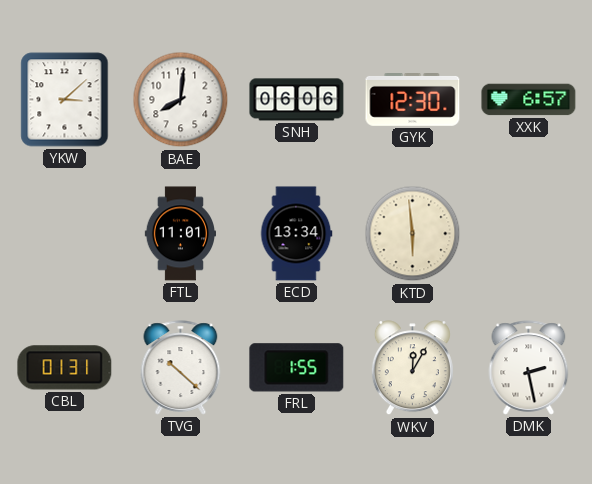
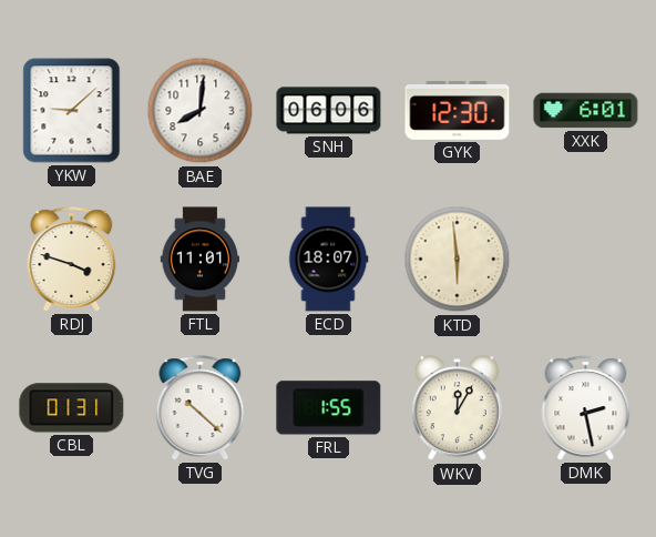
YKW: 3:08 -> 9:08 (72, 111)
XXK: 6:57 -> 6:01 (586, 111)
RDJ: none -> 3:48 (72, 260)
ECD: 13:34 -> 18:07 (328, 260)
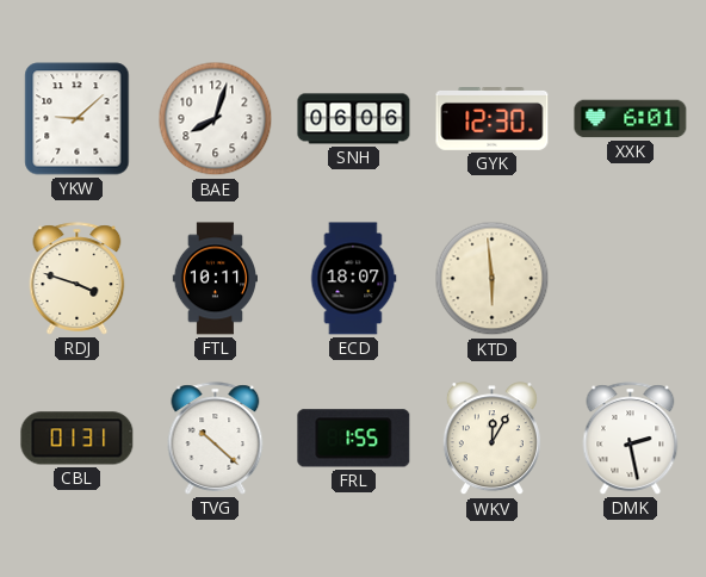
BAE: 8:01 -> 8:03 (216, 119)
FTL: 11:01 -> 10:11 (215, 279)
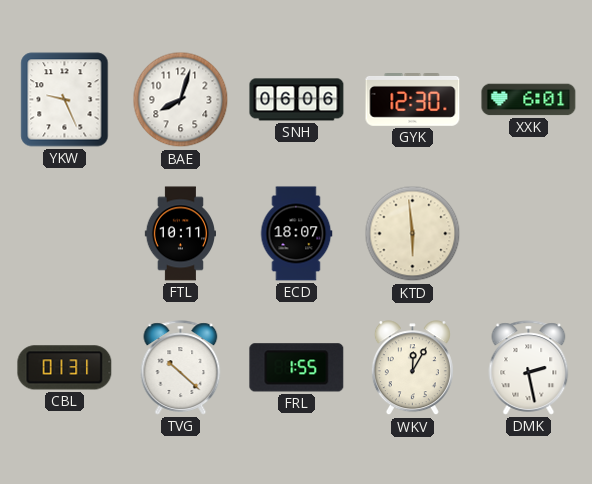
YKW: 9:08 -> 9:26 (65, 100)
RDJ: 3:48 -> none (78, 279)
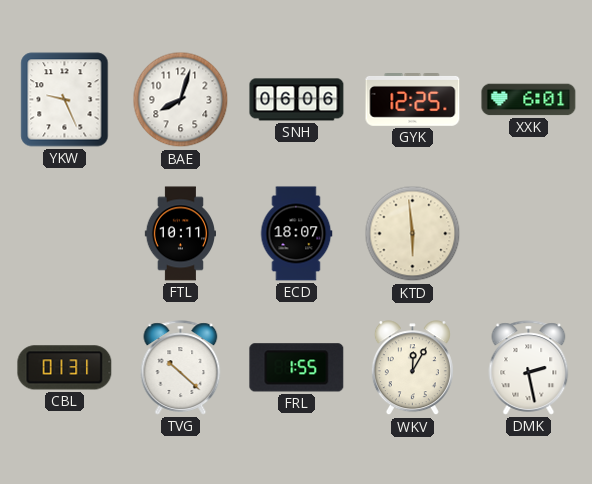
GYK: 12:30 -> 12:25 (413, 100)
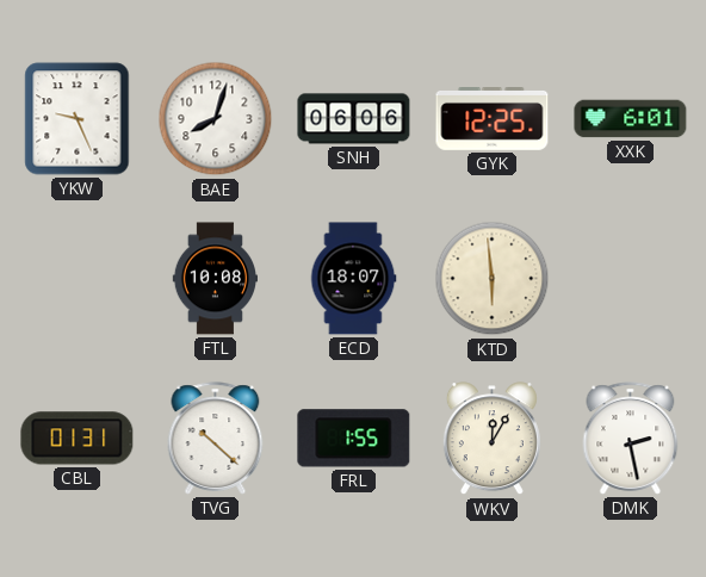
FTL: 10:11 -> 10:08 (215, 279)
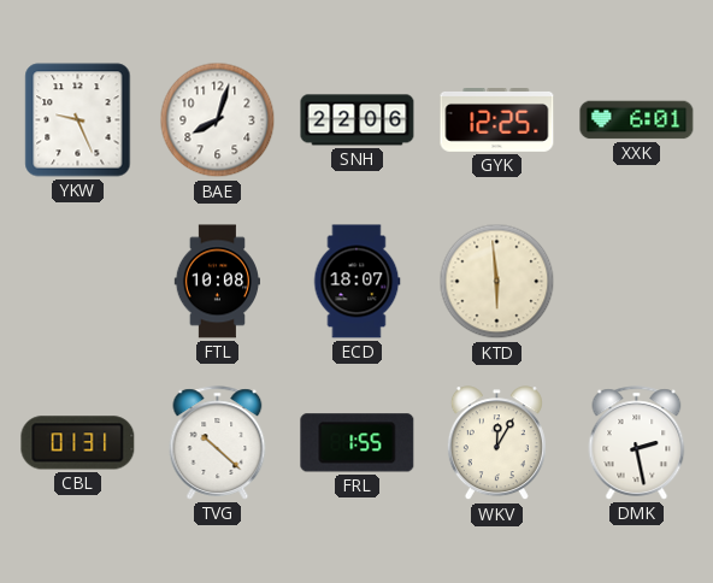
SNH: 06:06 -> 22:06 (358, 120)
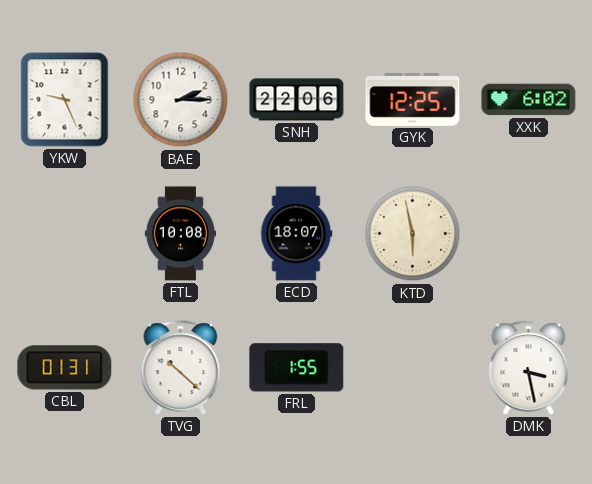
BAE: 8:03 -> 2:15 (181, 100)
XXK: 6:01 -> 6:02 (529, 100)
KTD: 5:59 -> 5:58 (413, 234)
WKV: 12:05 -> none (496, 443)
DMK: 2:28 -> 3:28 (529, 368)
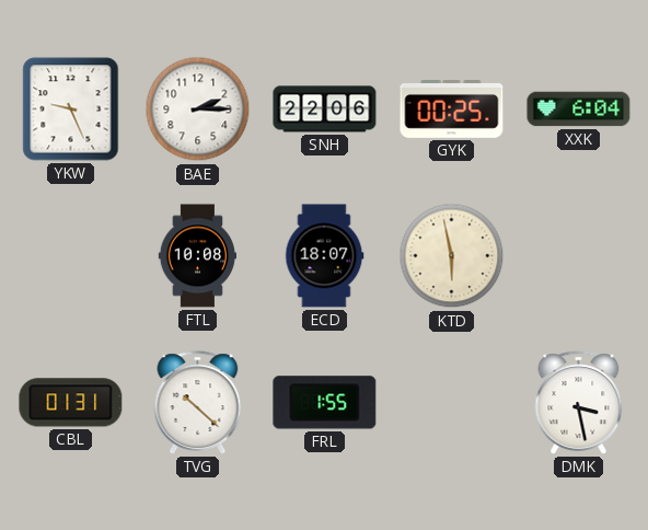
GYK: 12:25 -> 00:25 (452, 110)
XXK: 6:02 -> 6:04 (579, 110)
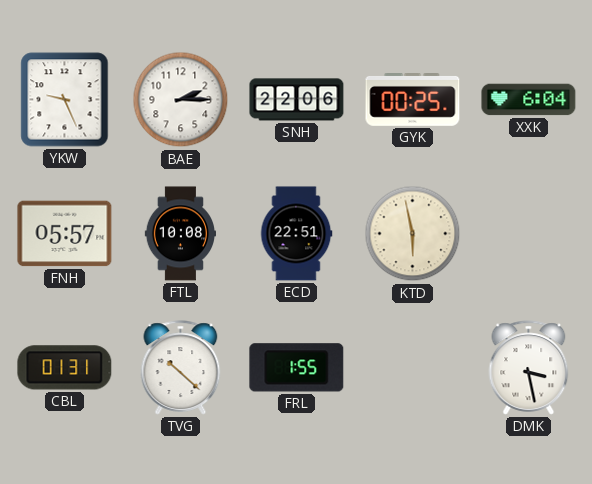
FNH: none -> 05:57 (65, 234)
ECD: 18:07 -> 22:51 (296, 234)
